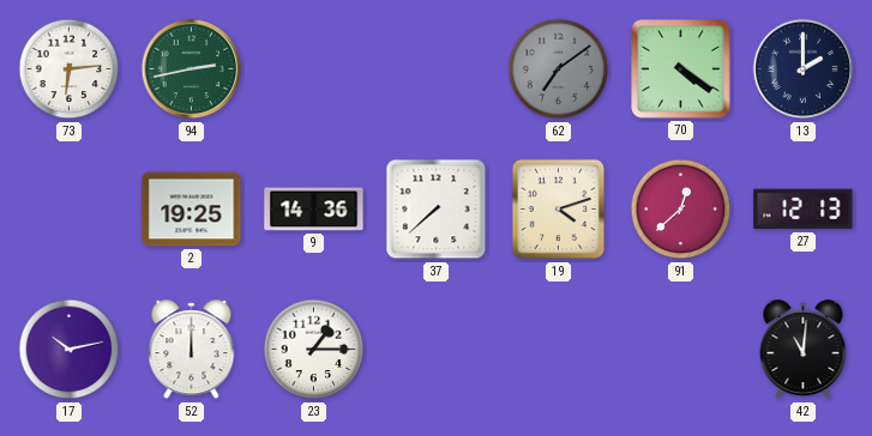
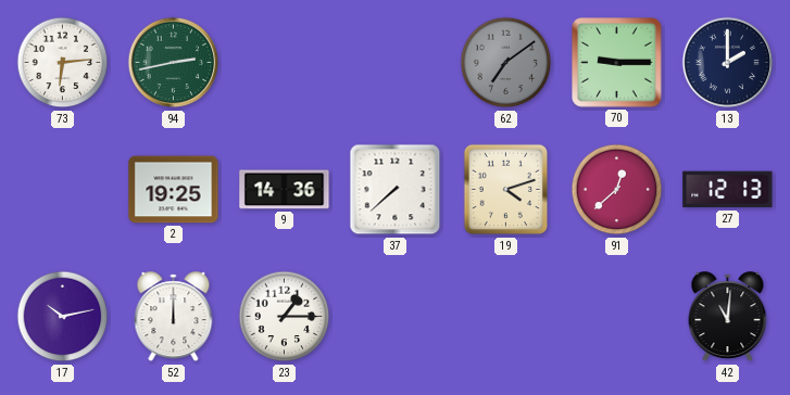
70: 4:21 -> 9:15 (617, 63)
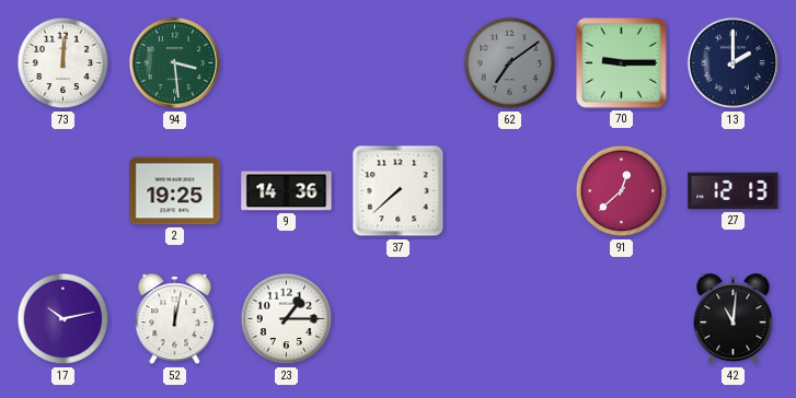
73: 6:14 -> 12:01 (64, 63)
94: 2:43 -> 3:29 (175, 63)
19: 4:12 -> none (506, 190)
52: 12:00 -> 12:02 (175, 319)
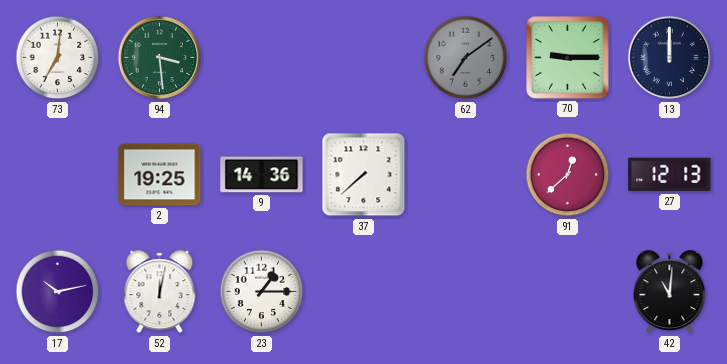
73: 12:01 -> 7:01 (58, 58)
13: 2:00 -> 12:00 (670, 58)
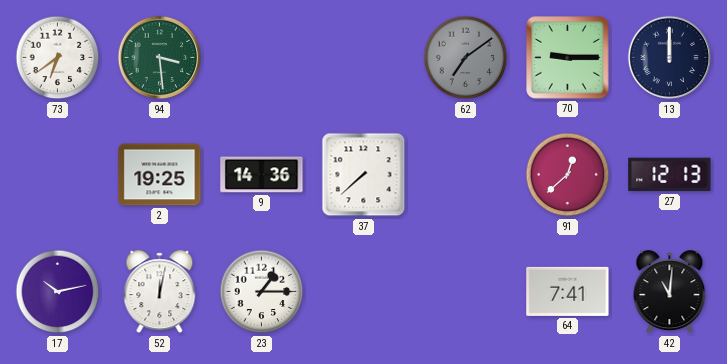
73: 7:01 -> 6:39 (58, 58)
64: none -> 7:41 (568, 291)
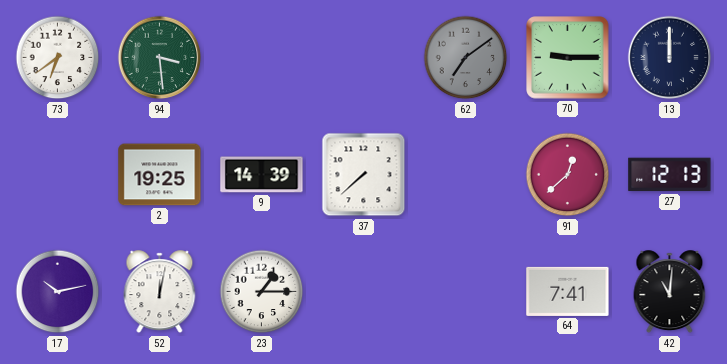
9: 14:36 -> 14:39 (262, 175)
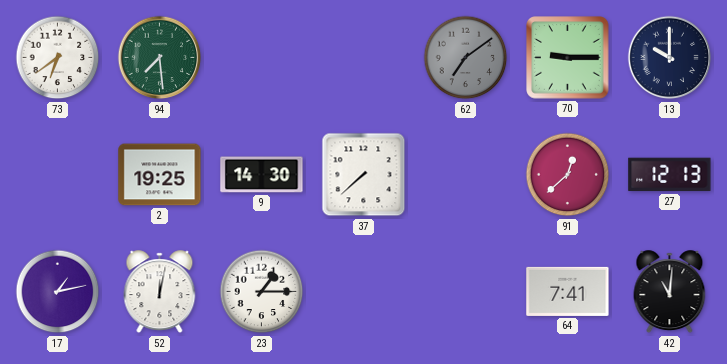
94: 3:29 -> 7:29 (160, 58)
13: 12:00 -> 10:00 (670, 58)
9: 14:39 -> 14:30 (262, 175)
17: 10:13 -> 1:13 (58, 292)
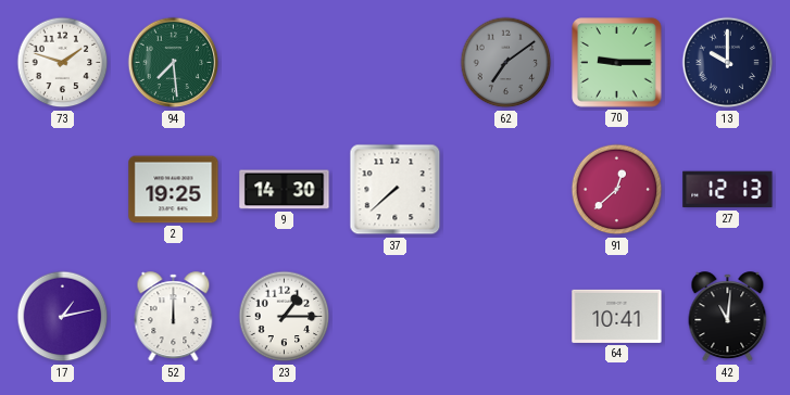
73: 6:39 -> 1:48 (63, 63)
52: 12:02 -> 12:00 (174, 317)
64: 7:41 -> 10:41 (617, 316)
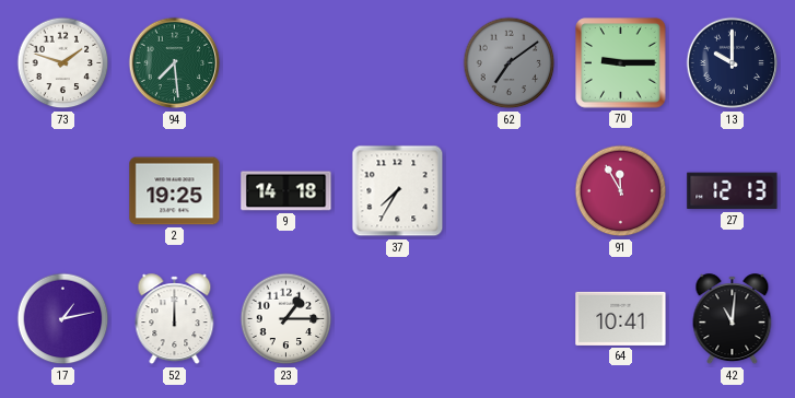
9: 14:30 -> 14:18 (287, 191)
37: 7:38 -> 7:35 (398, 191)
91: 12:38 -> 11:55 (621, 191)
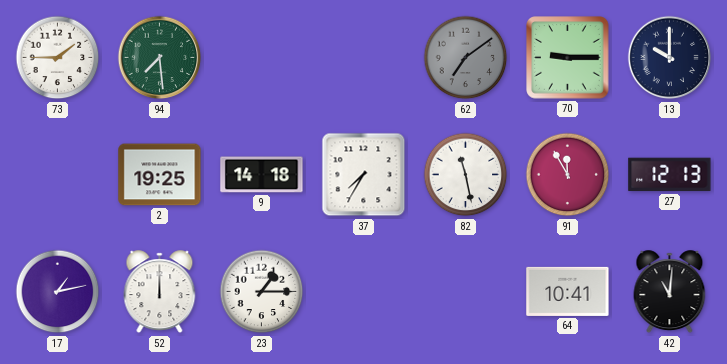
73: 1:48 -> 1:45 (58, 58)
82: none -> 11:28 (466, 175)
